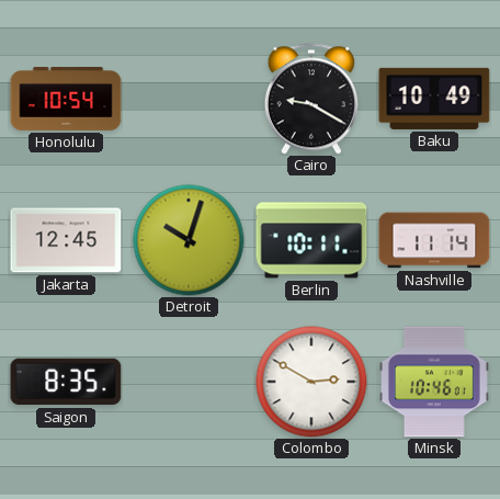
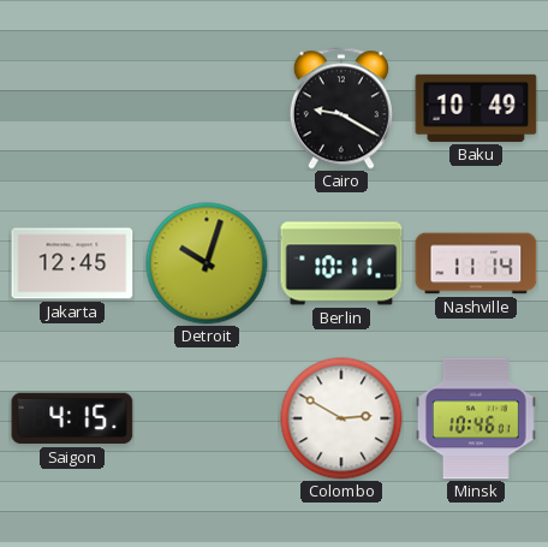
Honolulu: 10:54 -> none (66, 100)
Saigon: 8:35 -> 4:15 (72, 418)
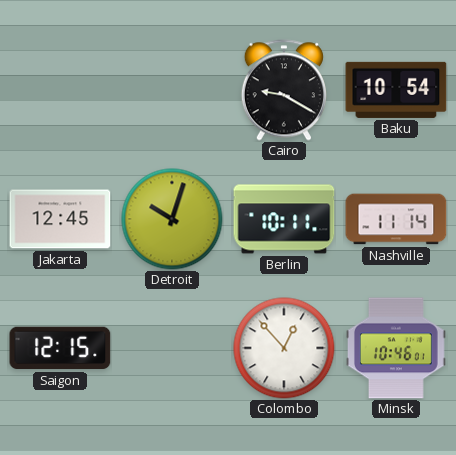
Baku: 10:49 -> 10:54 (396, 90)
Saigon: 4:15 -> 12:15 (60, 348)
Colombo: 2:50 -> 12:53 (284, 348)
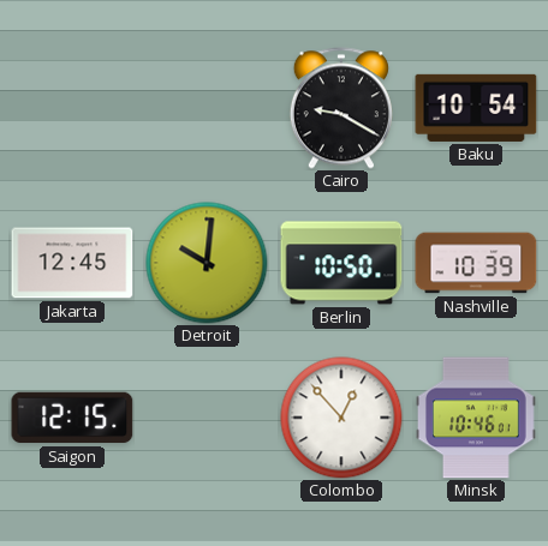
Detroit: 10:03 -> 10:01 (207, 263)
Berlin: 10:11 -> 10:50 (341, 263)
Nashville: 11:14 -> 10:39 (476, 263)
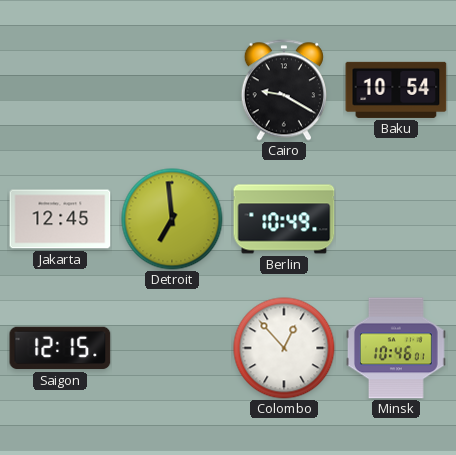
Detroit: 10:01 -> 6:59 (172, 219)
Berlin: 10:50 -> 10:49 (284, 219)
Nashville: 10:39 -> none (476, 263)
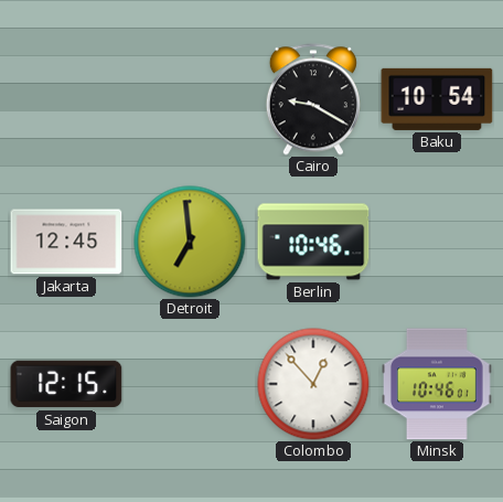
Berlin: 10:49 -> 10:46 (313, 242)
